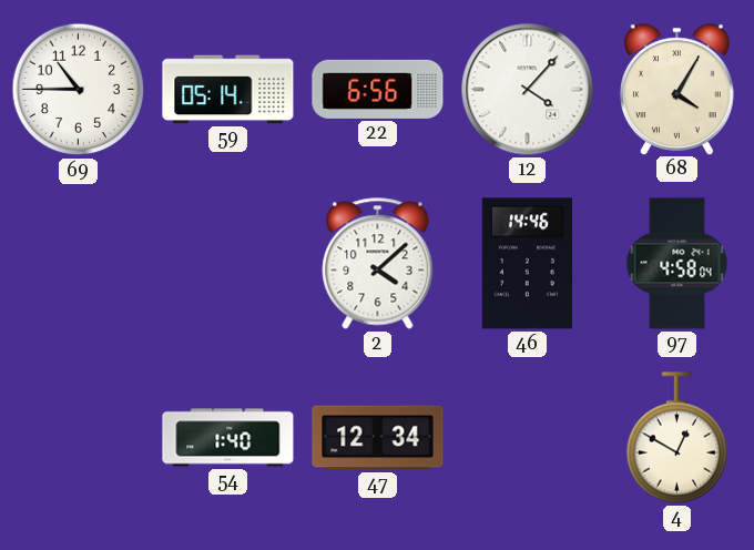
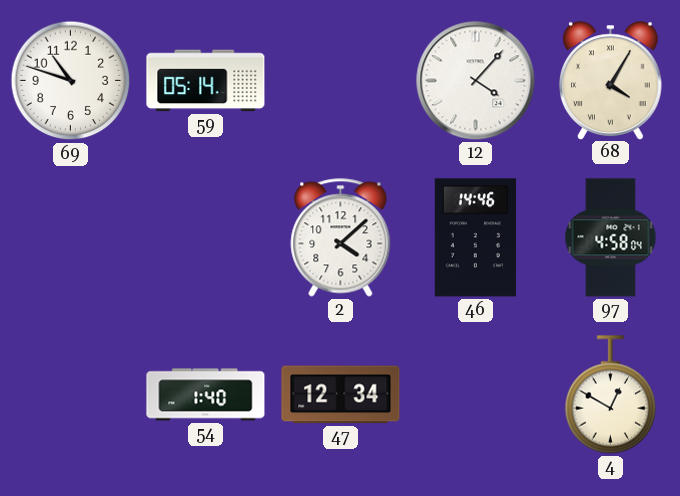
69: 10:45 -> 10:48 (71, 81)
22: 6:56 -> none (378, 89)
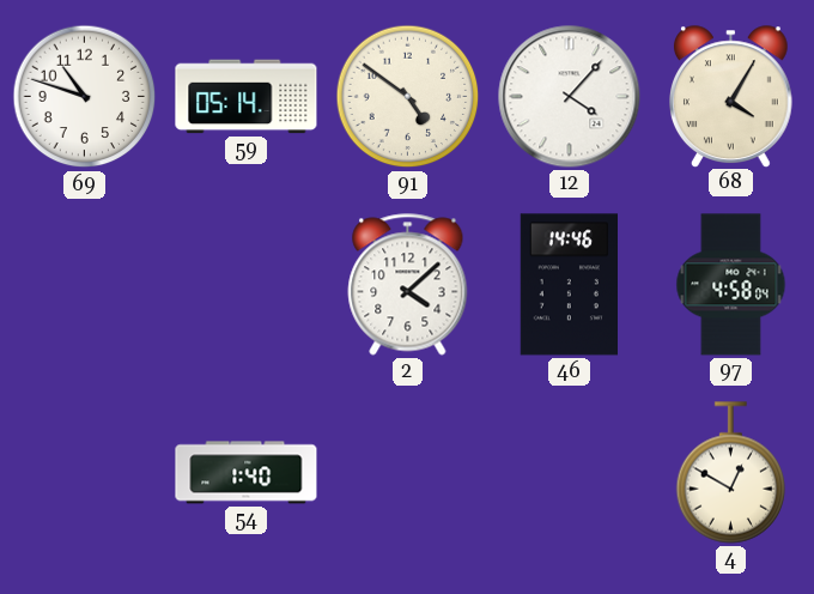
91: none -> 4:51 (408, 97)
47: 12:34 -> none (341, 395)
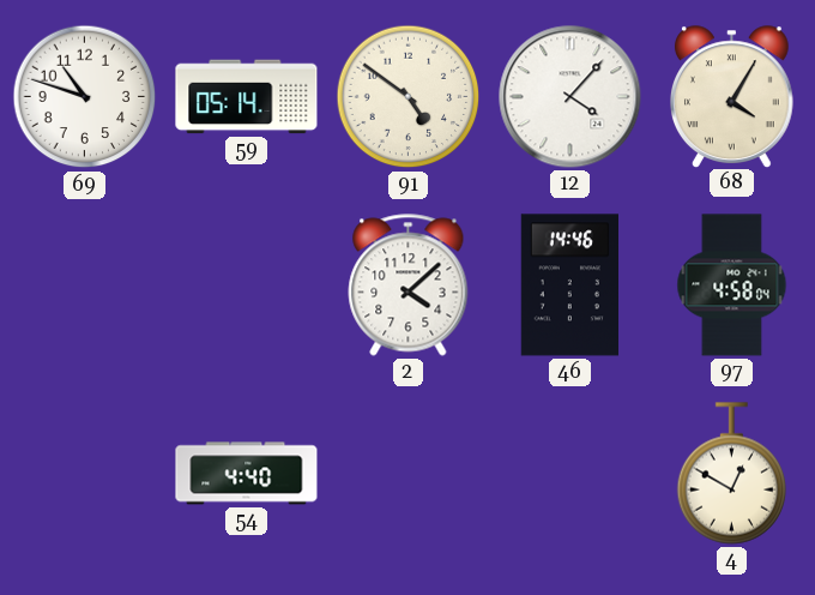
54: 1:40 -> 4:40 (247, 474)
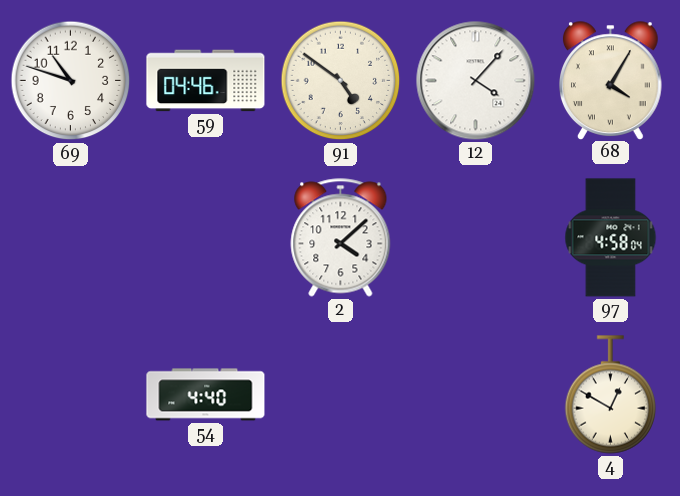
59: 05:14 -> 04:46 (206, 81)
46: 14:46 -> none (569, 286)
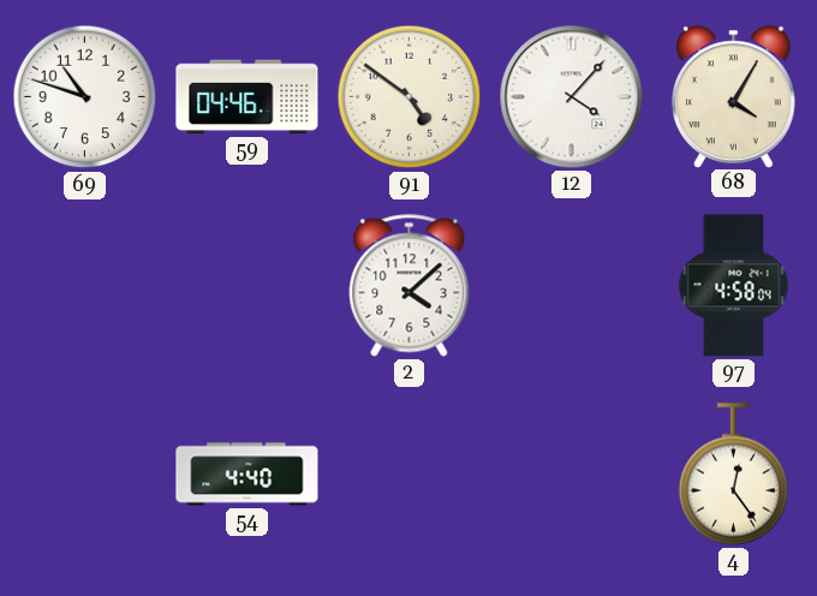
4: 12:50 -> 12:24 (734, 475)
